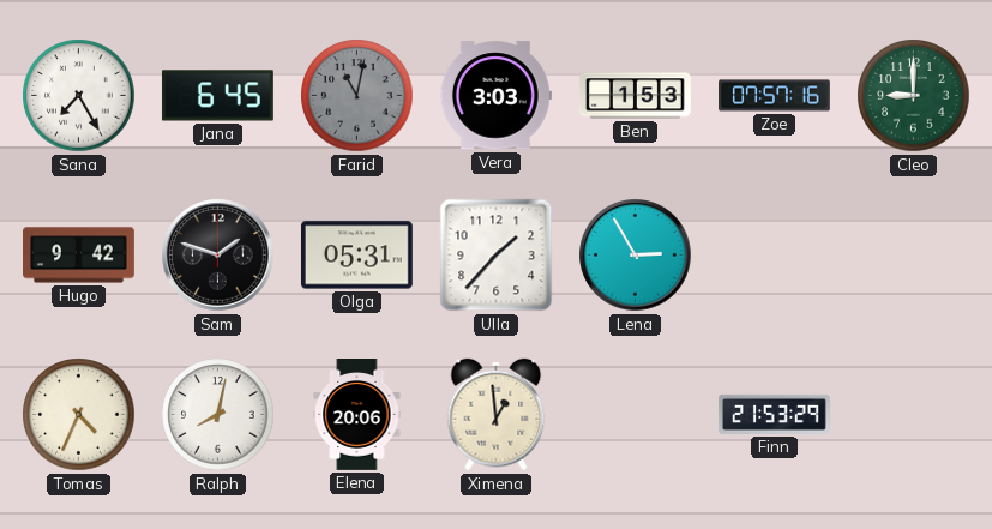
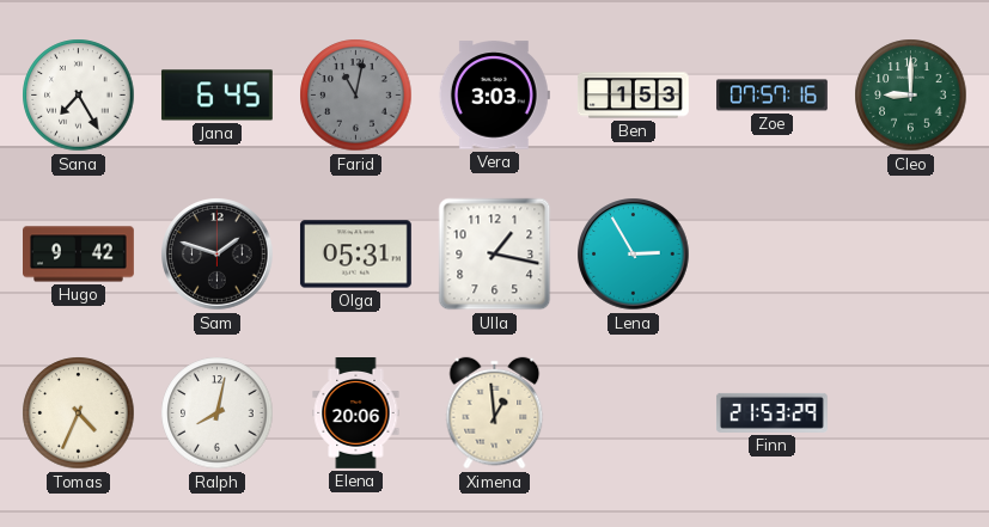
Ulla: 1:37 -> 1:17 (495, 255)
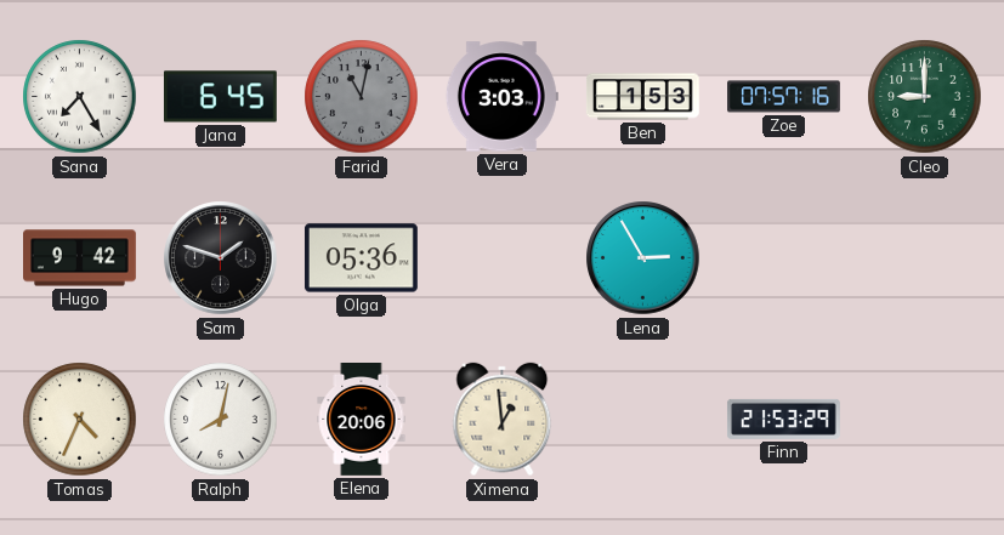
Olga: 05:31 -> 05:36 (361, 258)
Ulla: 1:17 -> none (495, 255)
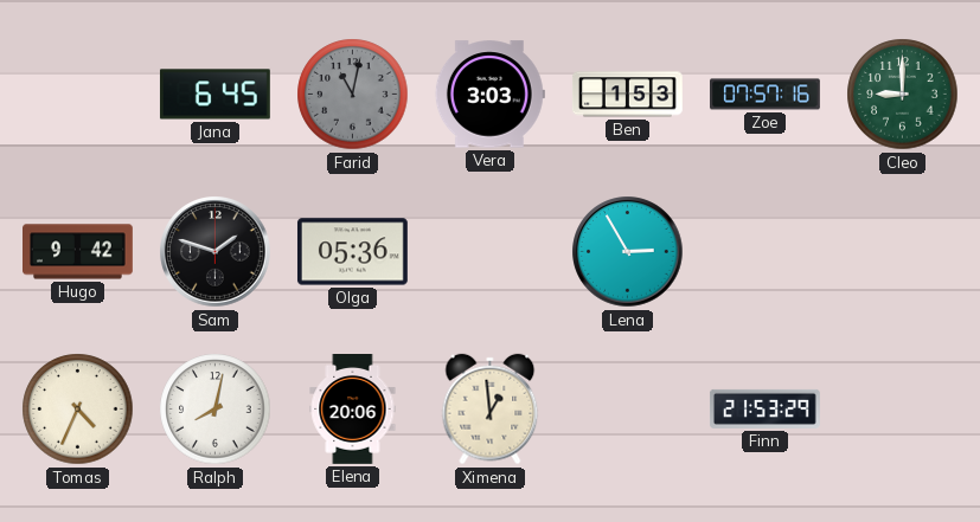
Sana: 7:25 -> none (80, 97)
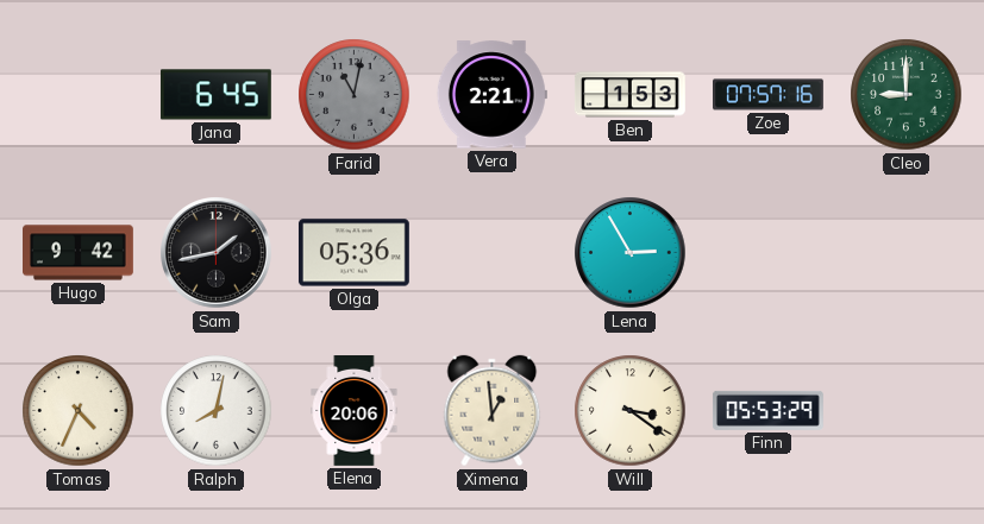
Vera: 3:03 -> 2:21 (491, 95)
Sam: 1:48 -> 1:43 (217, 253)
Will: none -> 3:21 (631, 411)
Finn: 21:53 -> 05:53 (767, 410)
